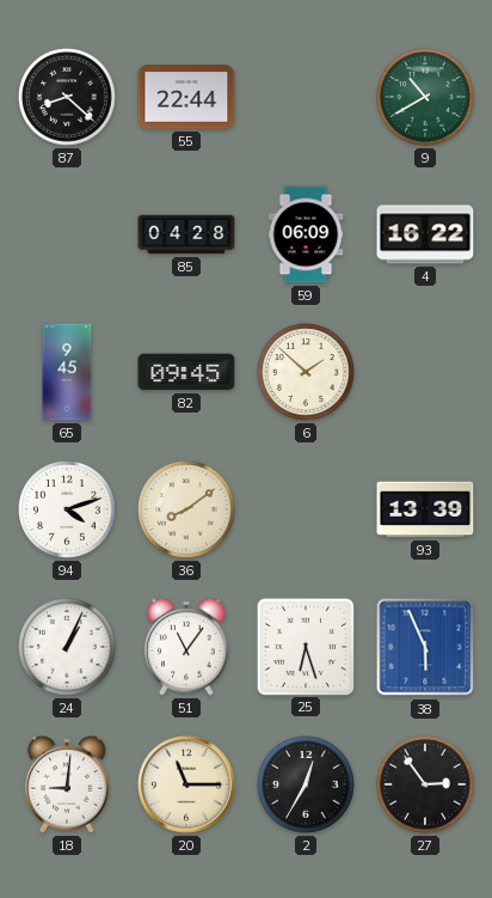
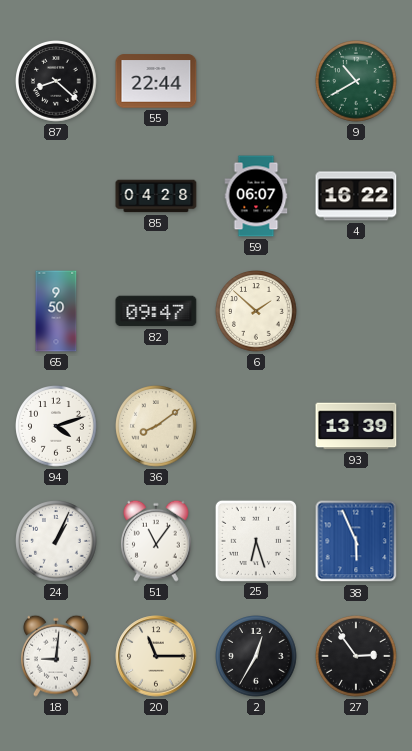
59: 06:09 -> 06:07 (256, 196)
65: 9:45 -> 9:50 (56, 311)
82: 09:45 -> 09:47 (156, 311)
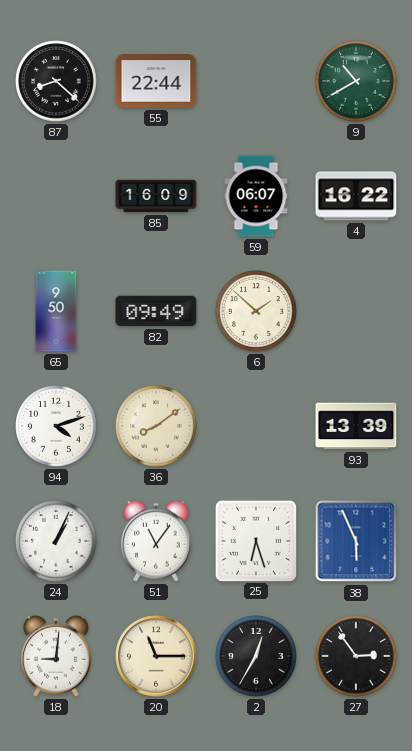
85: 04:28 -> 16:09 (156, 196)
82: 09:47 -> 09:49 (156, 311)
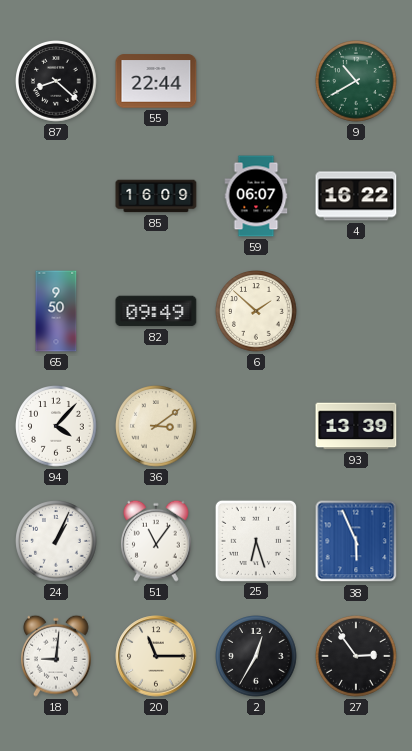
94: 4:12 -> 4:07 (56, 426)
36: 8:09 -> 3:09 (156, 426)
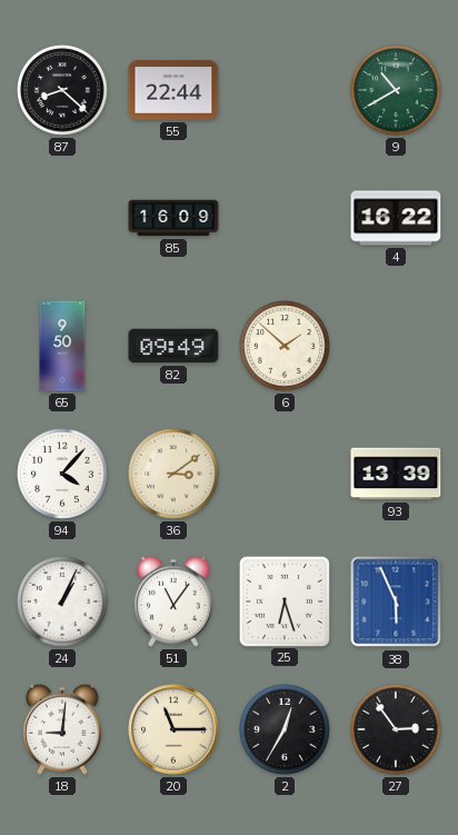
59: 06:07 -> none (256, 196)
